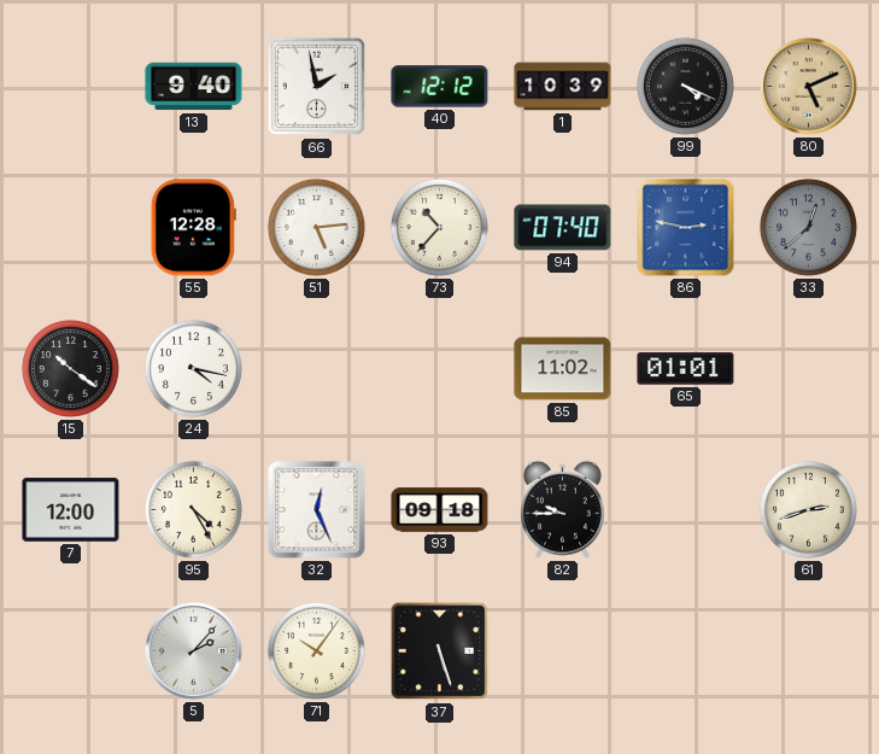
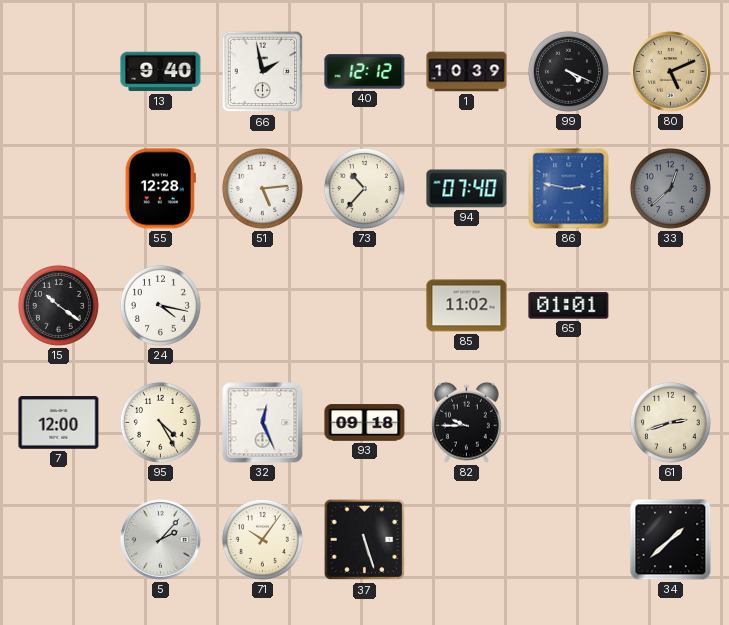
34: none -> 1:38 (671, 540)
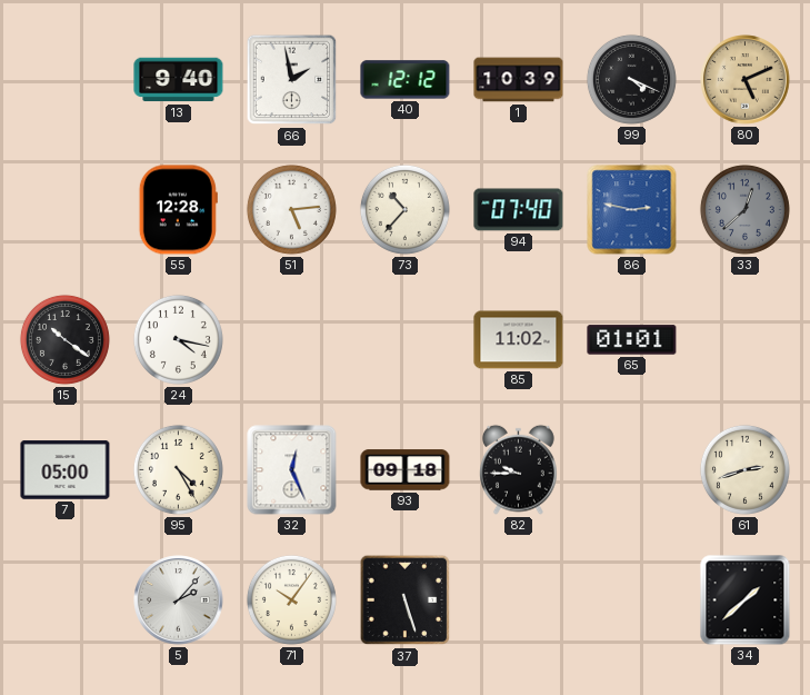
7: 12:00 -> 05:00 (66, 470)
